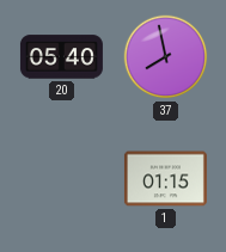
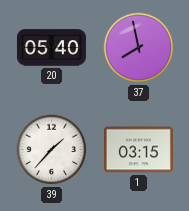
39: none -> 1:37 (52, 150)
1: 01:15 -> 03:15 (138, 150)
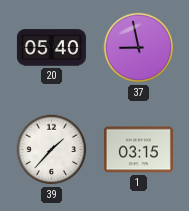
37: 7:58 -> 8:58 (139, 48)
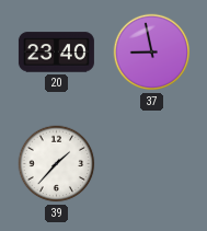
20: 05:40 -> 23:40 (56, 53)
1: 03:15 -> none (138, 150)
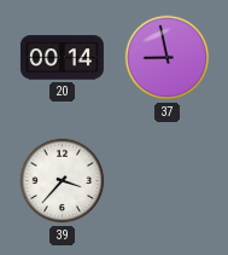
20: 23:40 -> 00:14 (62, 58)
39: 1:37 -> 3:37 (63, 181)
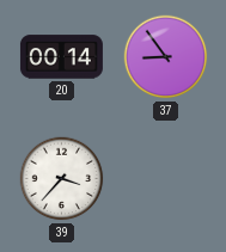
37: 8:58 -> 8:54 (166, 57)
